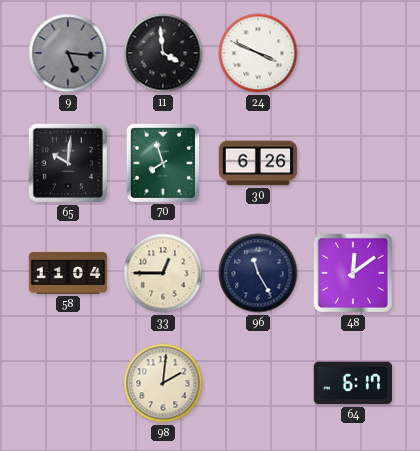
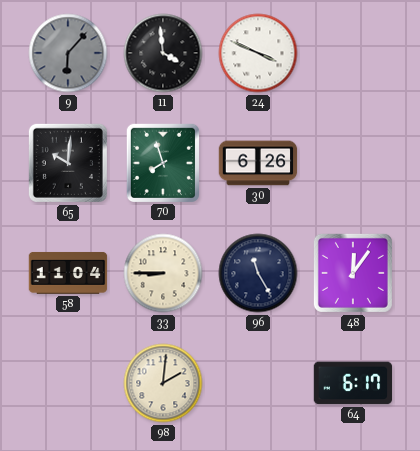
9: 5:16 -> 6:07 (68, 53)
33: 12:45 -> 8:45 (163, 273)
48: 12:09 -> 12:06 (353, 273)
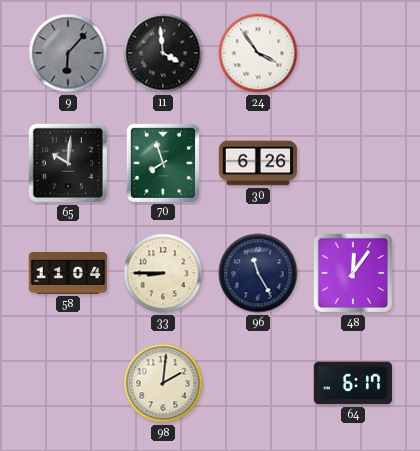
24: 3:49 -> 3:54 (258, 53)
